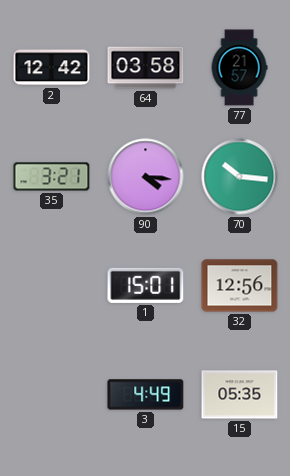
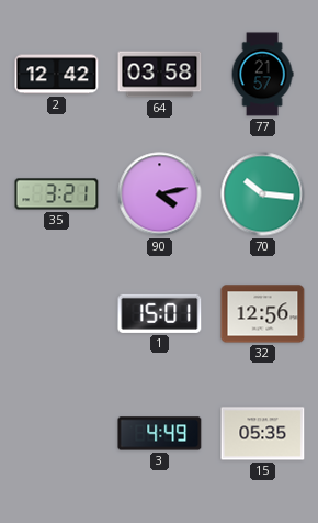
90: 4:16 -> 4:13 (160, 194)
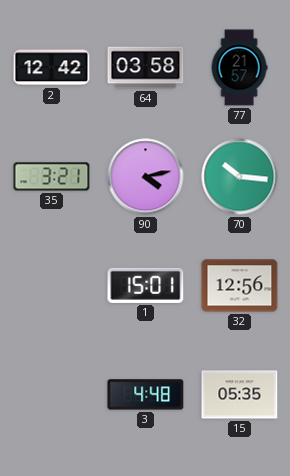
3: 4:49 -> 4:48 (146, 395)
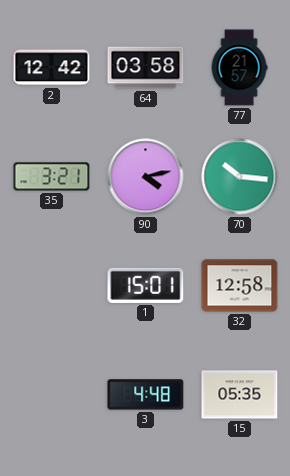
32: 12:56 -> 12:58 (240, 286)
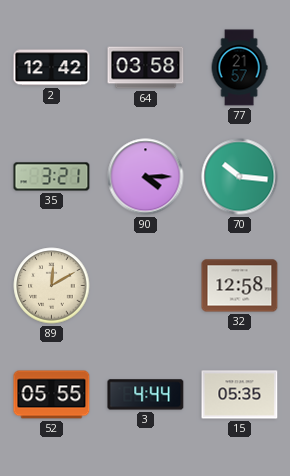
90: 4:13 -> 4:15 (146, 177)
89: none -> 12:10 (52, 286)
1: 15:01 -> none (146, 285)
52: none -> 05:55 (52, 395)
3: 4:48 -> 4:44 (146, 395)
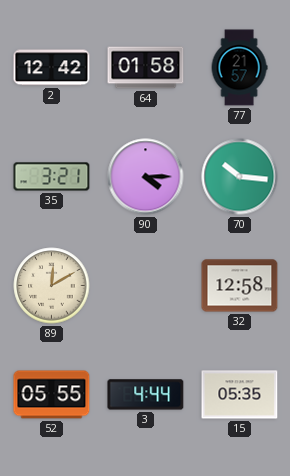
64: 03:58 -> 01:58 (146, 68)
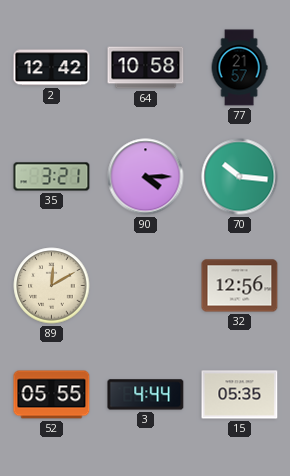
64: 01:58 -> 10:58 (146, 68)
32: 12:58 -> 12:56 (240, 286)
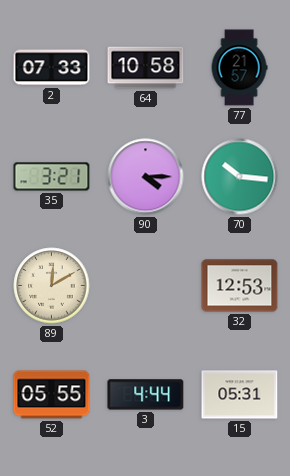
2: 12:42 -> 07:33 (52, 68)
32: 12:56 -> 12:53 (240, 286)
15: 05:35 -> 05:31 (240, 395)
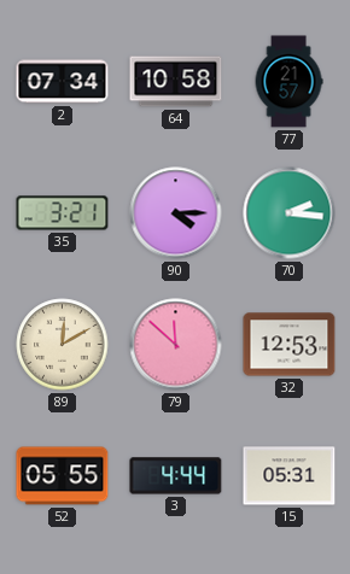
2: 07:33 -> 07:34 (63, 82)
70: 10:16 -> 2:16 (290, 213)
79: none -> 11:52 (176, 345)
